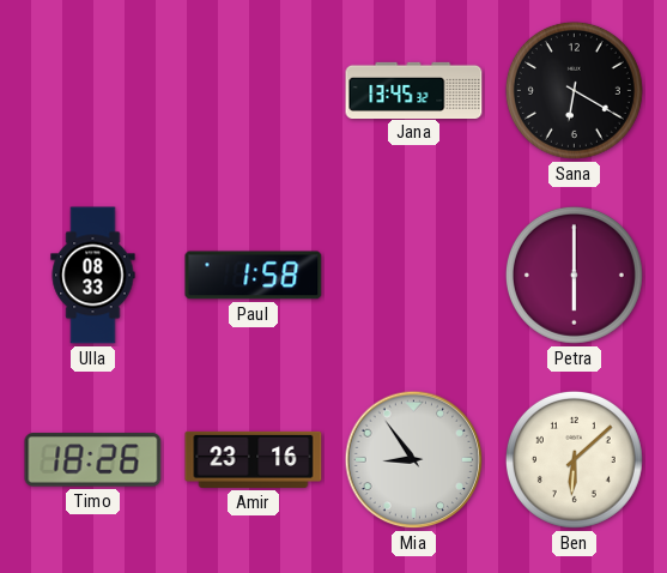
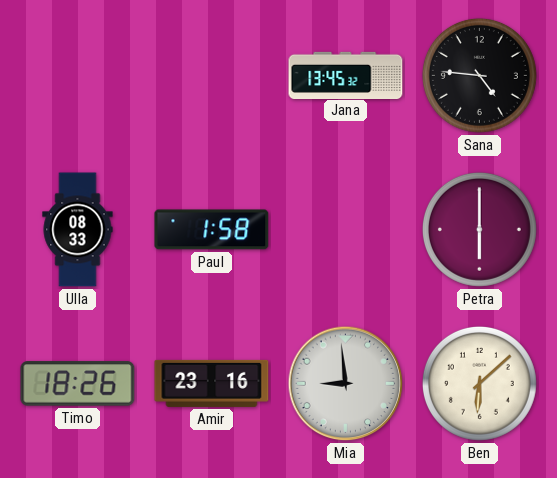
Sana: 6:20 -> 4:46 (479, 75)
Mia: 8:54 -> 8:59 (346, 384)
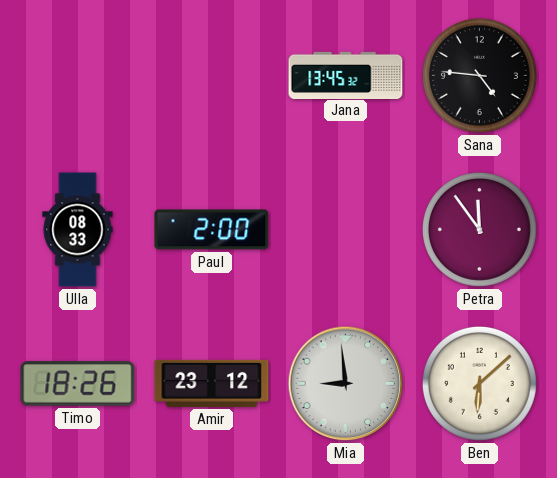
Paul: 1:58 -> 2:00 (212, 230)
Petra: 6:00 -> 11:54 (479, 229)
Amir: 23:16 -> 23:12 (212, 383)
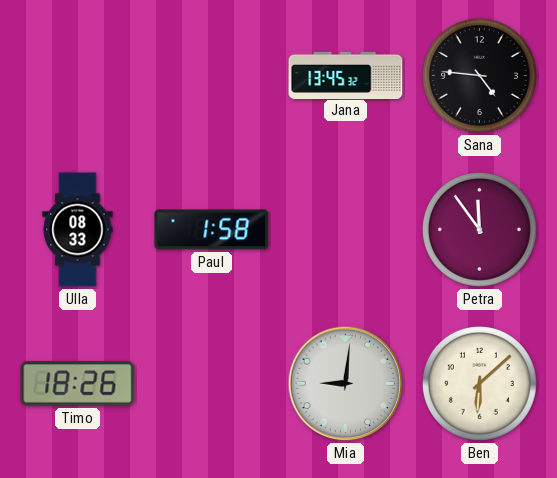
Paul: 2:00 -> 1:58 (212, 230)
Amir: 23:12 -> none (212, 383)
Mia: 8:59 -> 9:01 (346, 384)
